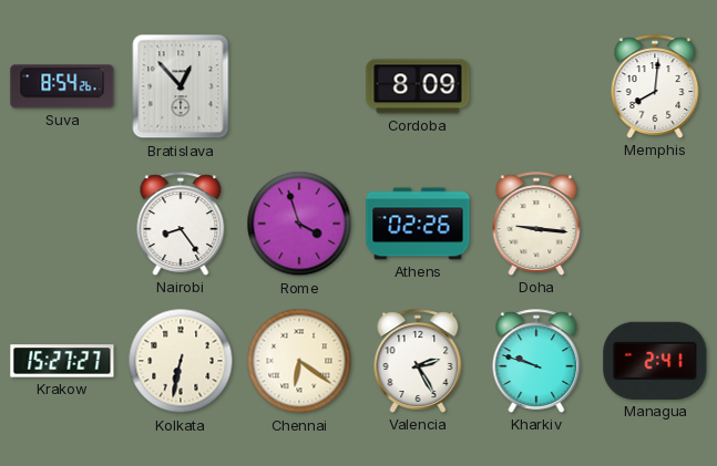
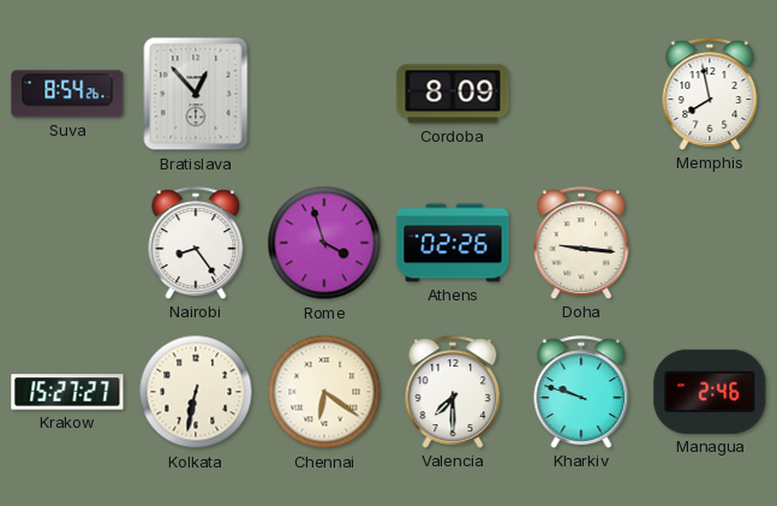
Memphis: 8:01 -> 7:58 (710, 94)
Valencia: 2:25 -> 7:30 (453, 392)
Managua: 2:41 -> 2:46 (710, 392)
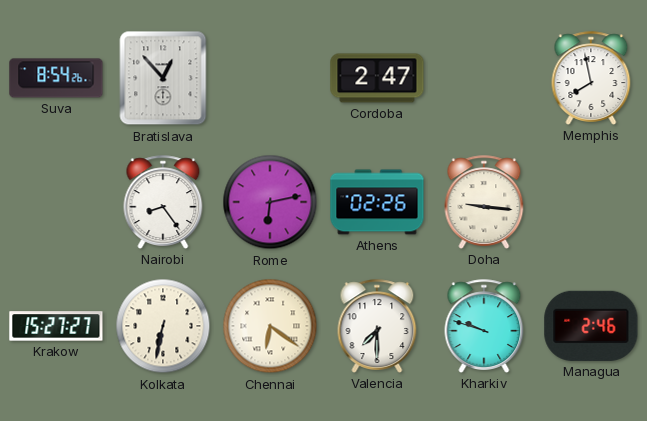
Cordoba: 8:09 -> 2:47 (377, 78)
Rome: 3:57 -> 6:13 (270, 202)
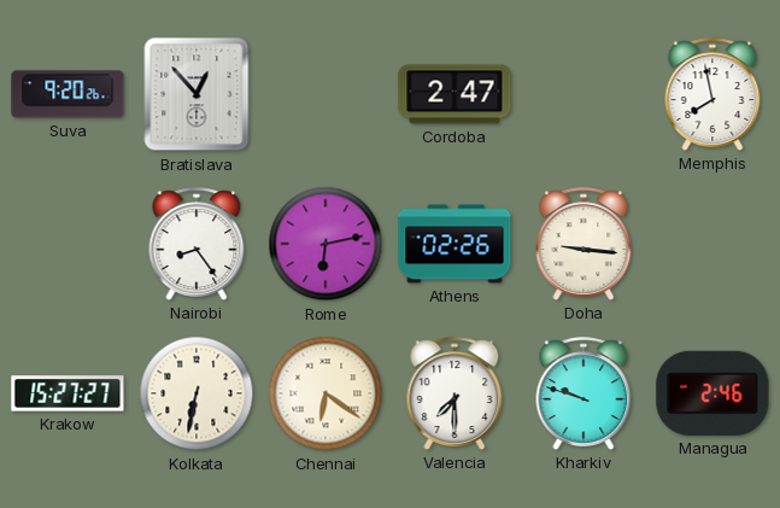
Suva: 8:54 -> 9:20 (68, 94)
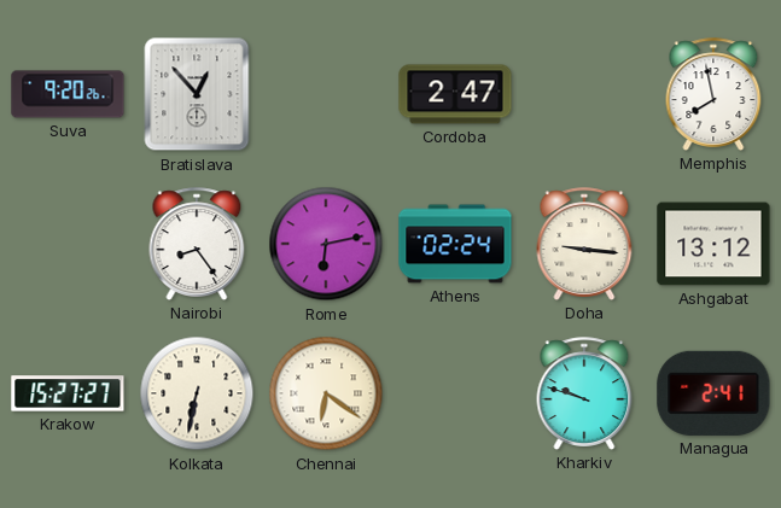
Athens: 02:26 -> 02:24 (455, 244)
Ashgabat: none -> 13:12 (713, 244)
Valencia: 7:30 -> none (454, 393)
Managua: 2:46 -> 2:41 (713, 393)
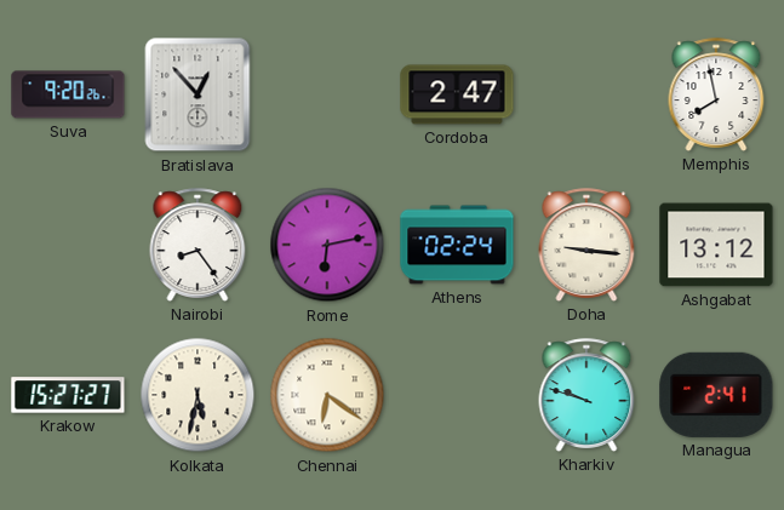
Kolkata: 6:32 -> 5:32 (198, 395)
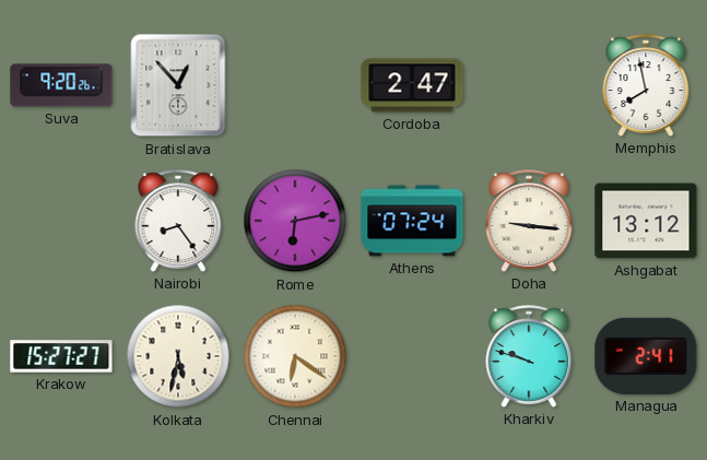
Athens: 02:24 -> 07:24 (412, 221)
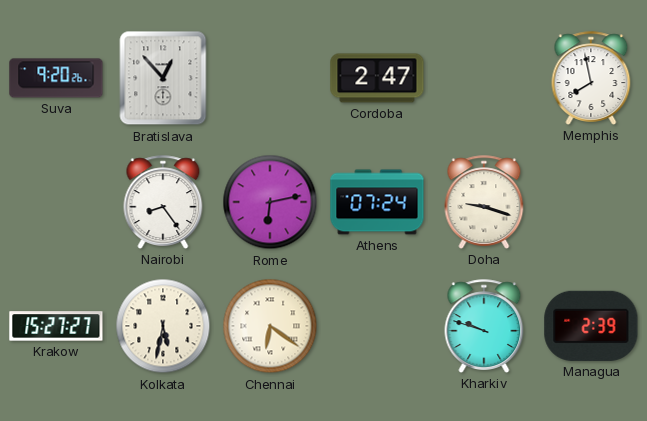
Doha: 9:16 -> 9:18 (484, 202)
Ashgabat: 13:12 -> none (646, 221)
Managua: 2:41 -> 2:39 (591, 326)
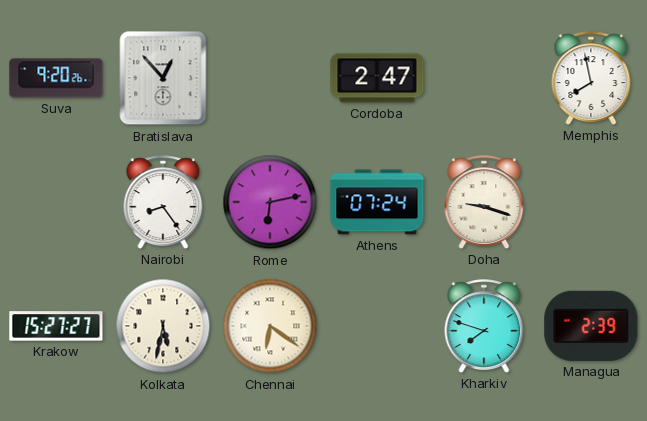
Kharkiv: 9:48 -> 7:48 (484, 326)
